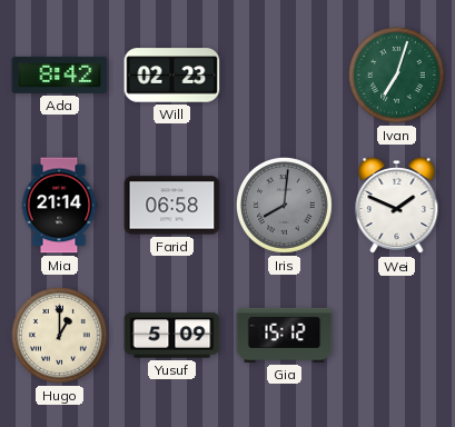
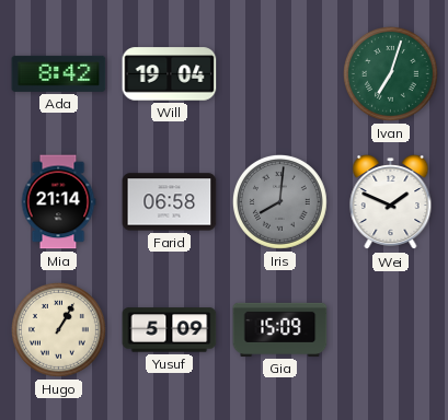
Will: 02:23 -> 19:04 (170, 74)
Hugo: 1:00 -> 1:05 (58, 329)
Gia: 15:12 -> 15:09 (280, 329)
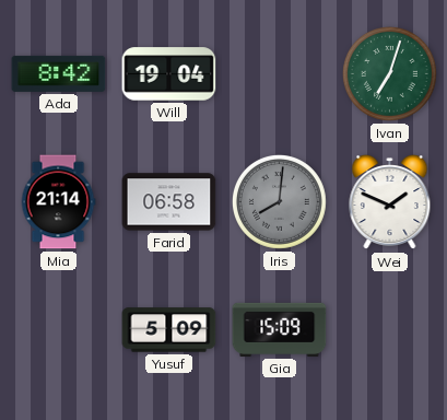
Hugo: 1:05 -> none (58, 329)
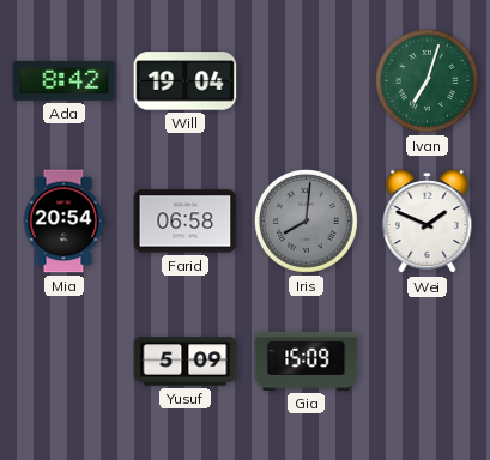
Mia: 21:14 -> 20:54 (63, 222)
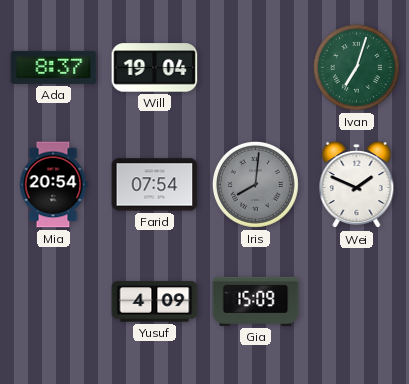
Ada: 8:42 -> 8:37 (54, 67)
Farid: 06:58 -> 07:54 (155, 185)
Yusuf: 5:09 -> 4:09 (155, 302)
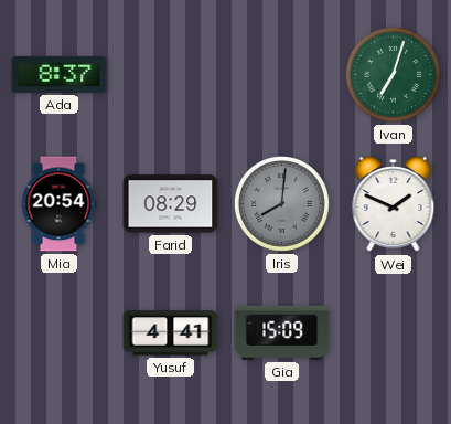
Will: 19:04 -> none (155, 68)
Farid: 07:54 -> 08:29 (171, 204)
Yusuf: 4:09 -> 4:41 (171, 333)
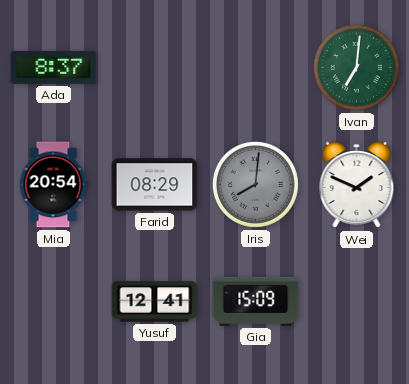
Ivan: 7:03 -> 7:01 (356, 67)
Yusuf: 4:41 -> 12:41 (155, 302)
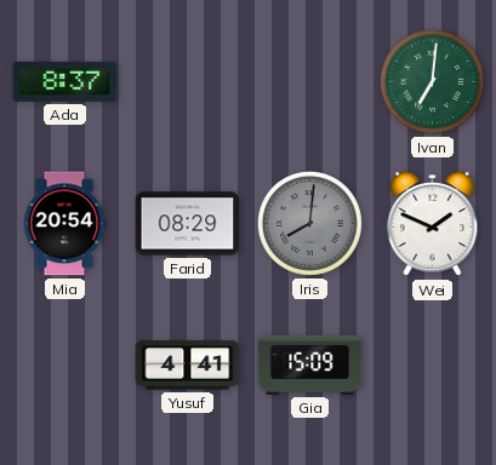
Yusuf: 12:41 -> 4:41 (188, 366)
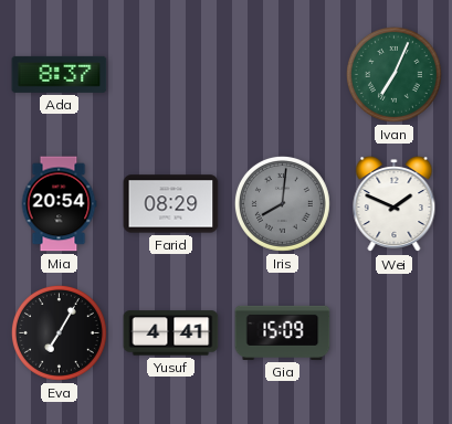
Ivan: 7:01 -> 7:04 (393, 74)
Eva: none -> 7:05 (59, 332)
